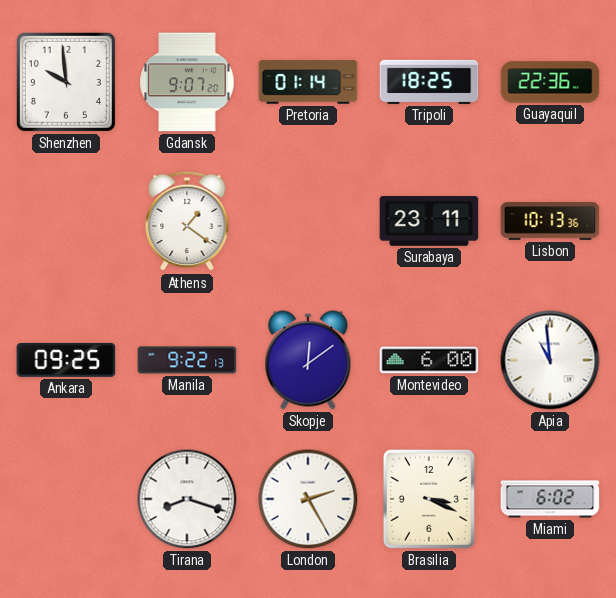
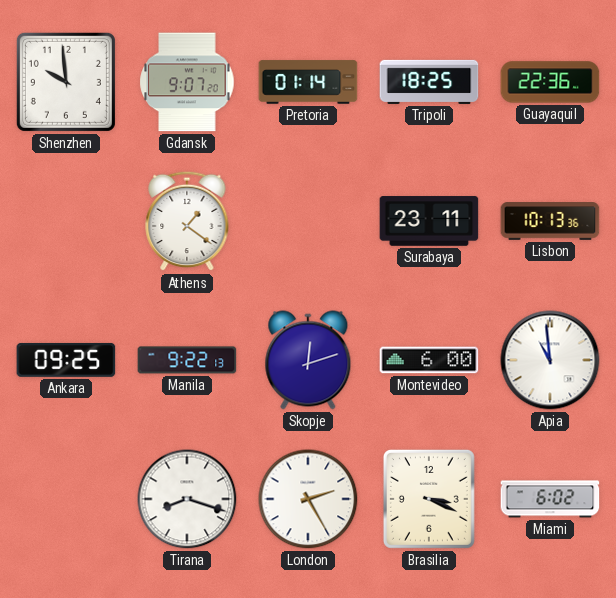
Skopje: 12:09 -> 12:12 (308, 360)
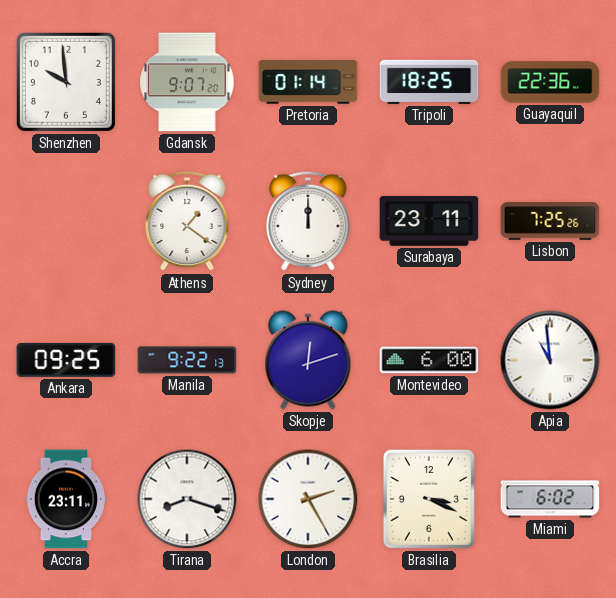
Sydney: none -> 12:00 (308, 221)
Lisbon: 10:13 -> 7:25 (550, 221)
Accra: none -> 23:11 (65, 499)
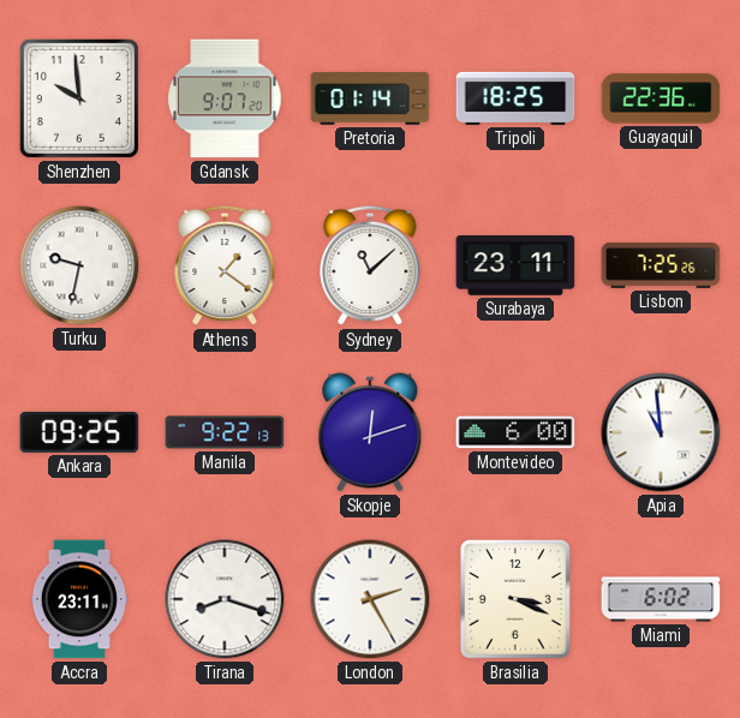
Turku: none -> 9:32 (79, 265)
Sydney: 12:00 -> 11:08 (370, 265)
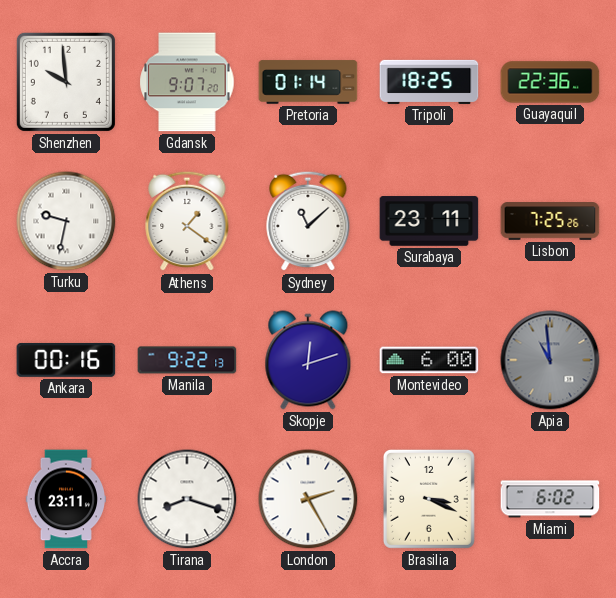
Ankara: 09:25 -> 00:16 (66, 360)
Apia dial: white -> grey (550, 360)
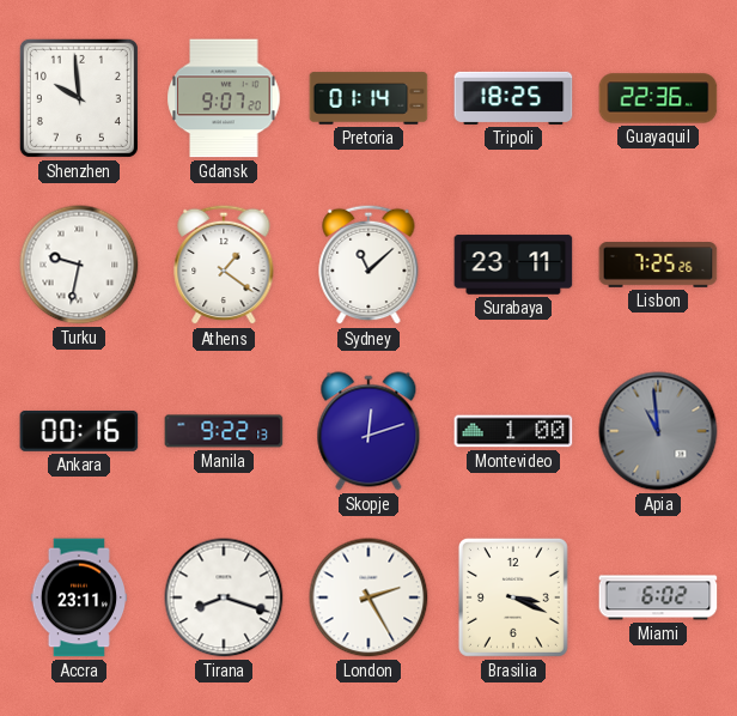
Montevideo: 6:00 -> 1:00 (513, 431)
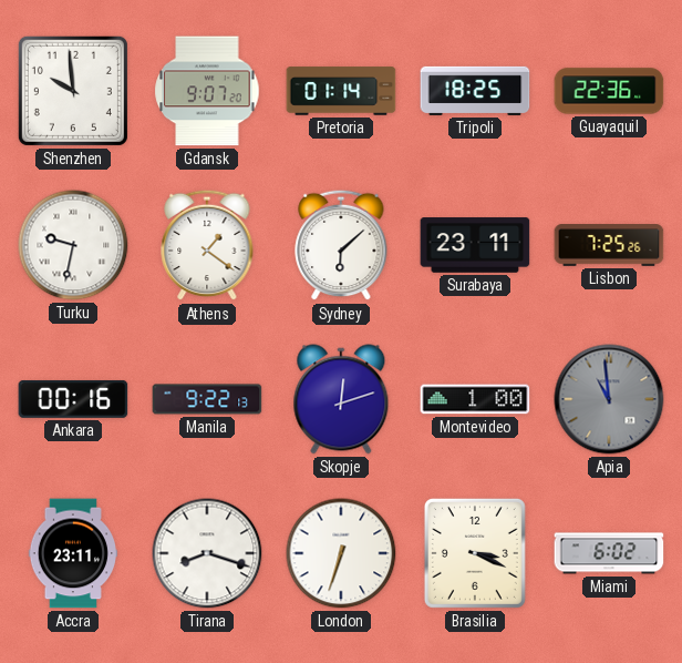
Sydney: 11:08 -> 6:08 (341, 245)
London: 2:25 -> 6:33 (341, 553)
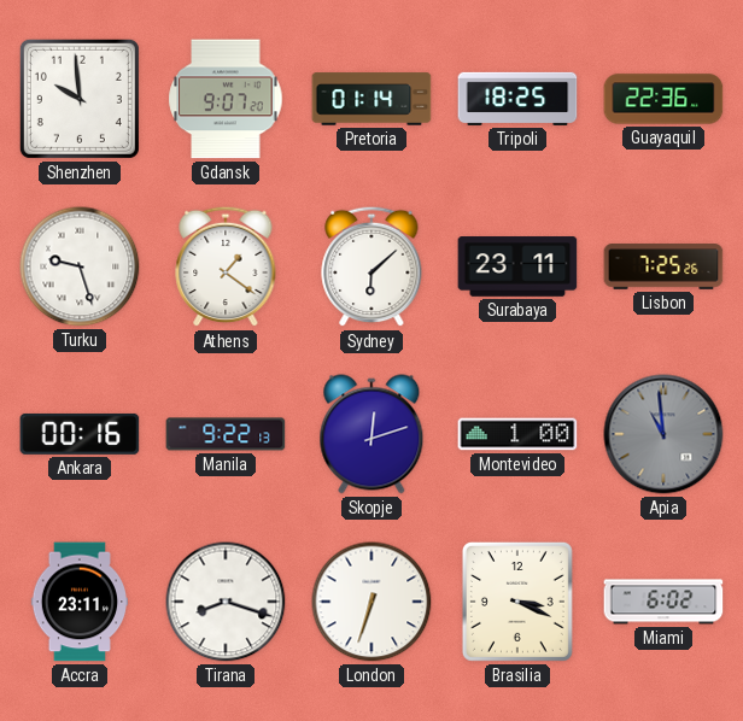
Turku: 9:32 -> 9:27 (80, 266)
